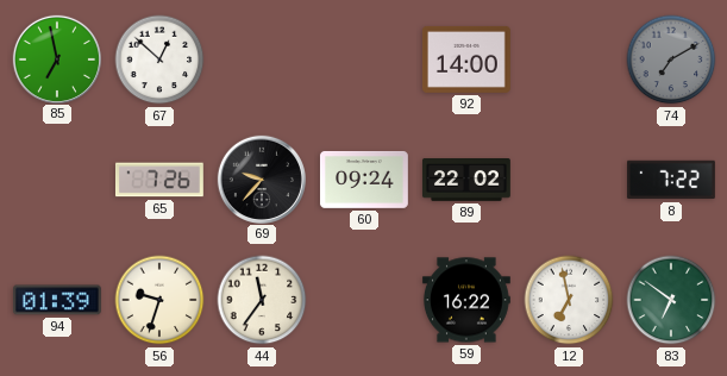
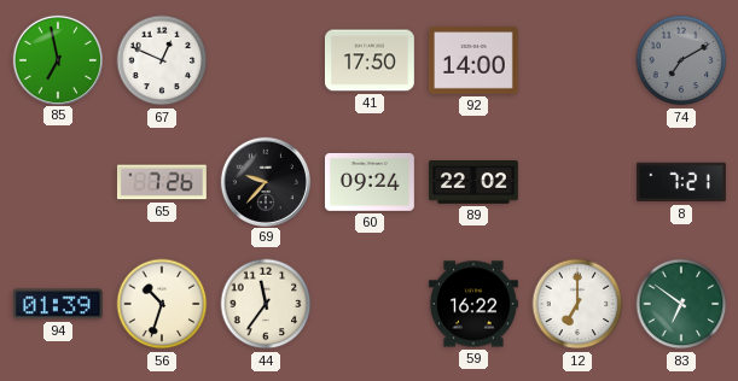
67: 12:52 -> 12:49 (162, 60)
41: none -> 17:50 (370, 60)
8: 7:22 -> 7:21 (681, 182)
56: 9:33 -> 10:33 (162, 304)
12: 6:58 -> 7:00 (577, 304)
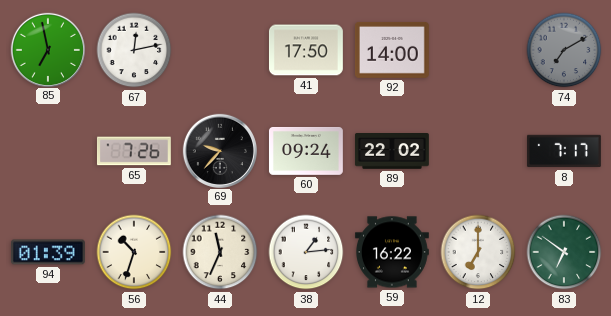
67: 12:49 -> 12:13 (134, 50)
8: 7:21 -> 7:17 (564, 151)
44: 11:36 -> 11:34 (220, 252)
38: none -> 1:14 (306, 252)
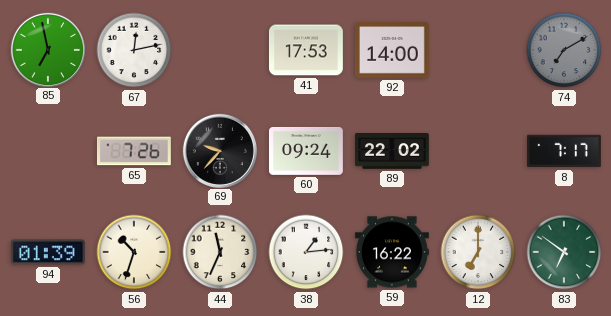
41: 17:50 -> 17:53 (306, 50)
